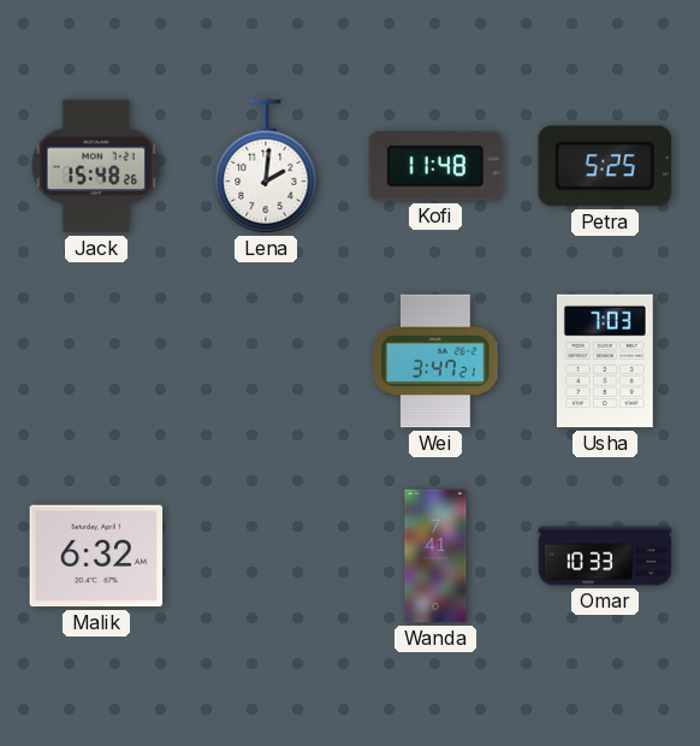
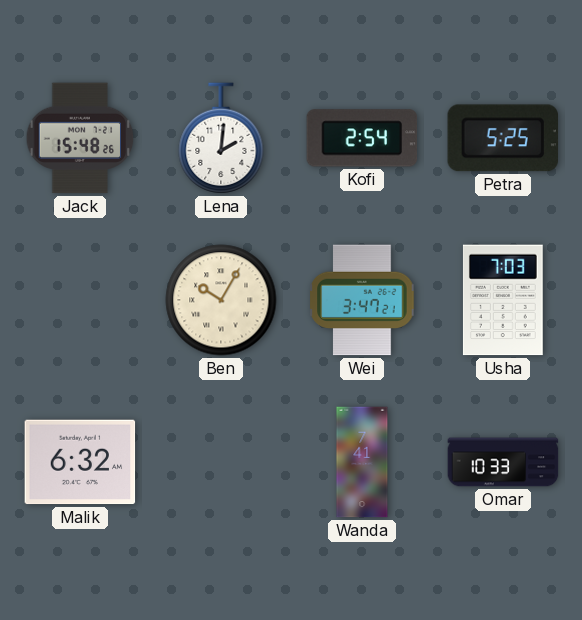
Kofi: 11:48 -> 2:54 (362, 138)
Ben: none -> 10:05 (221, 300)
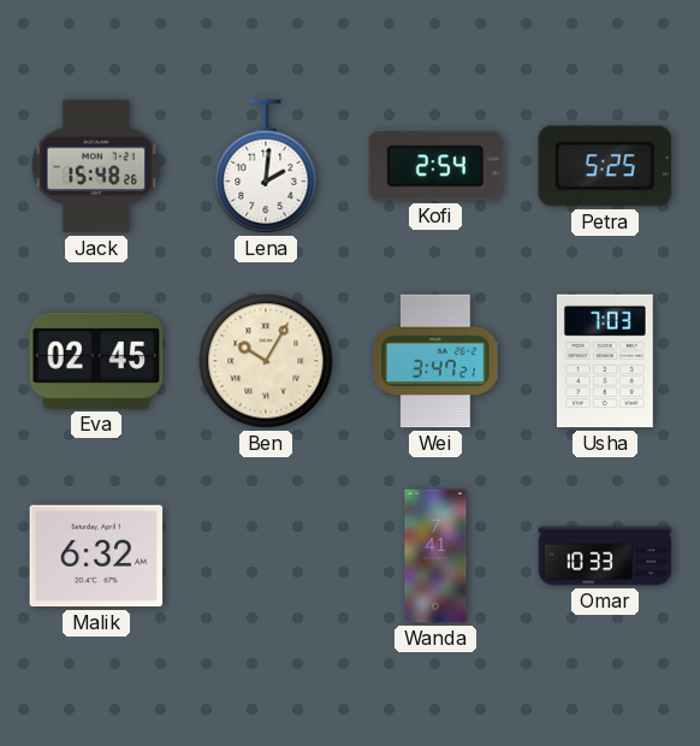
Eva: none -> 02:45 (96, 361)
